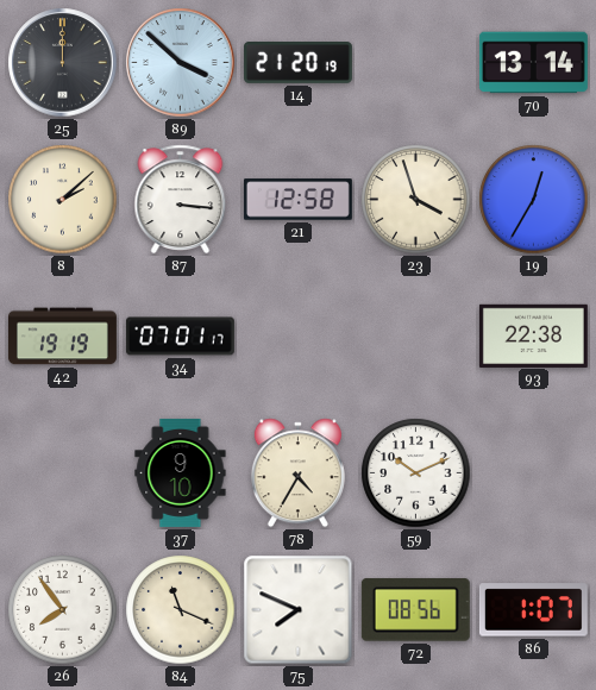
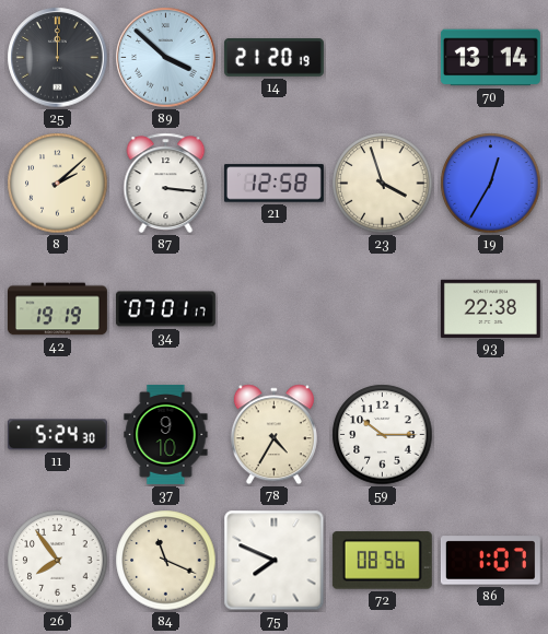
11: none -> 5:24 (57, 435)
59: 10:11 -> 10:15 (383, 435)
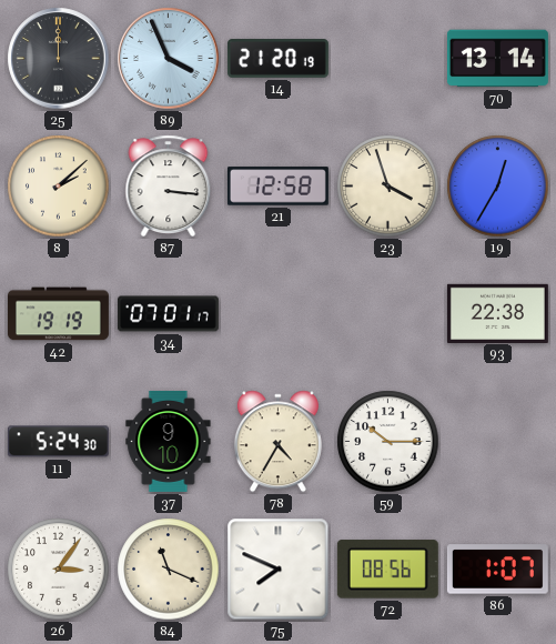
89: 3:52 -> 3:56 (169, 59)
26: 7:54 -> 3:06 (59, 570)
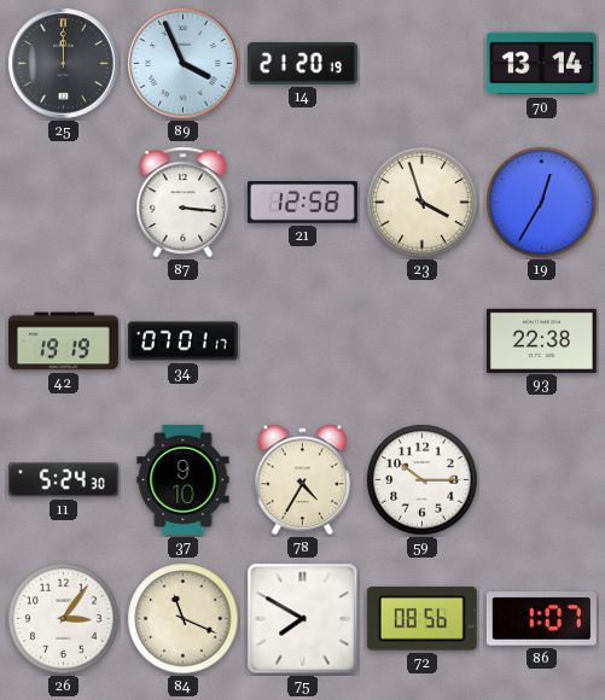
8: 2:08 -> none (59, 187)
75: 7:49 -> 7:50 (303, 619)
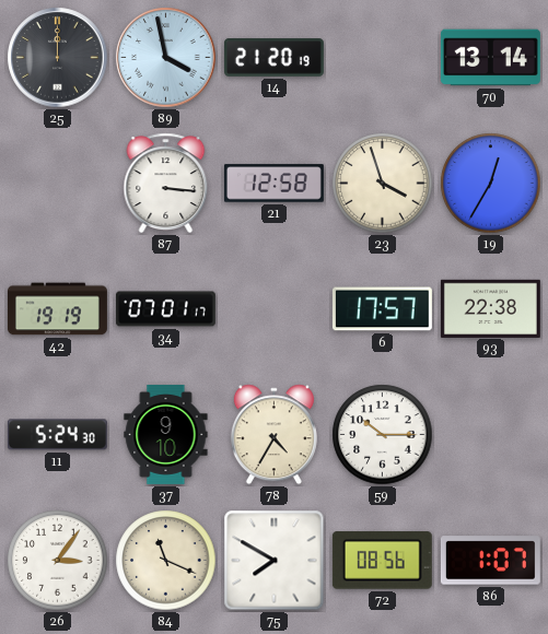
89: 3:56 -> 3:58 (166, 58)
6: none -> 17:57 (382, 309)
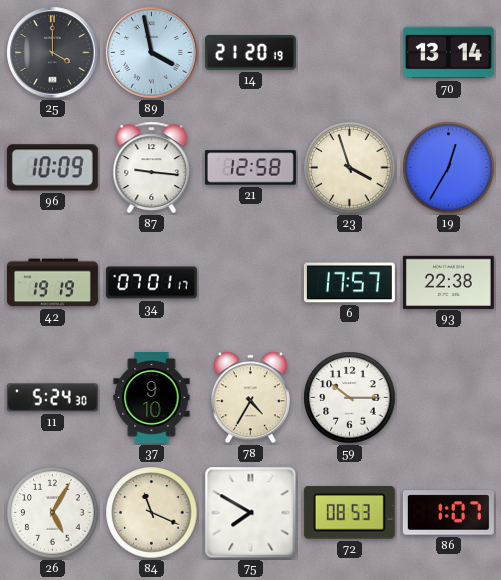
25: 12:00 -> 4:00 (53, 53)
96: none -> 10:09 (52, 168)
87: 3:16 -> 9:16 (152, 168)
26: 3:06 -> 5:05 (53, 513)
72: 08:56 -> 08:53 (349, 513)
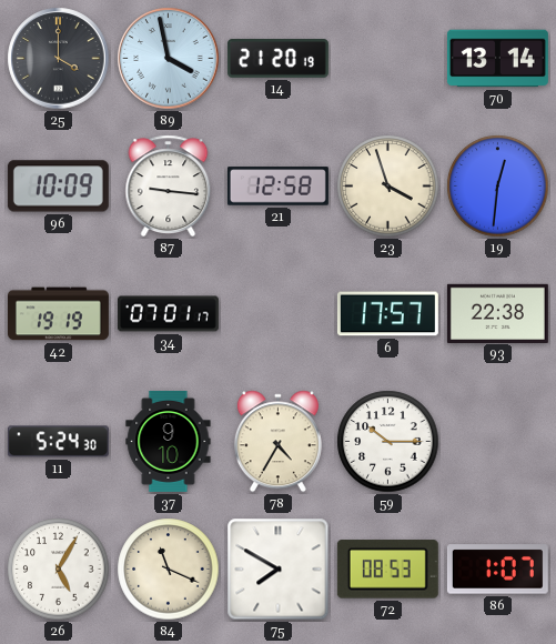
19: 12:35 -> 12:31 (498, 187)
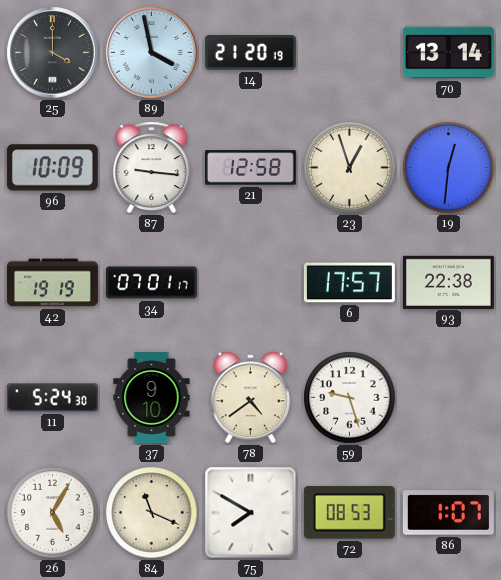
23: 3:57 -> 12:57 (350, 168)
78: 4:35 -> 4:39 (250, 398)
59: 10:15 -> 9:27 (350, 398)
